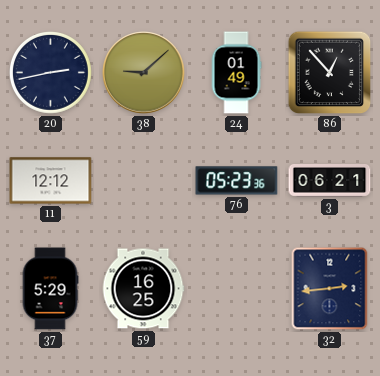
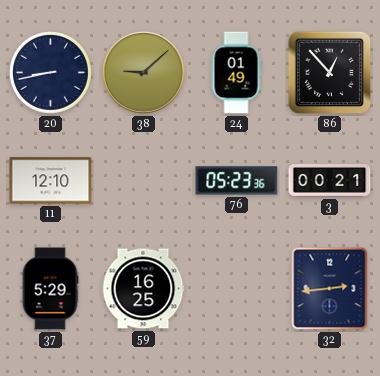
20: 2:43 -> 8:43 (51, 73)
11: 12:12 -> 12:10 (51, 181)
3: 06:21 -> 00:21 (330, 181)
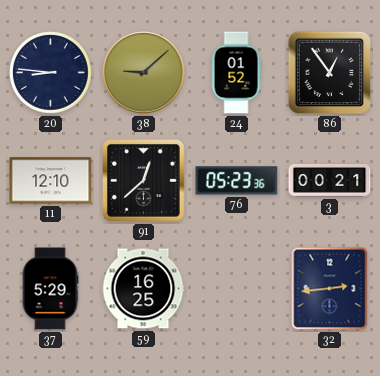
20: 8:43 -> 8:46 (51, 73)
24: 01:49 -> 01:52 (236, 73)
86: 12:53 -> 12:54 (330, 73)
91: none -> 12:38 (144, 181)
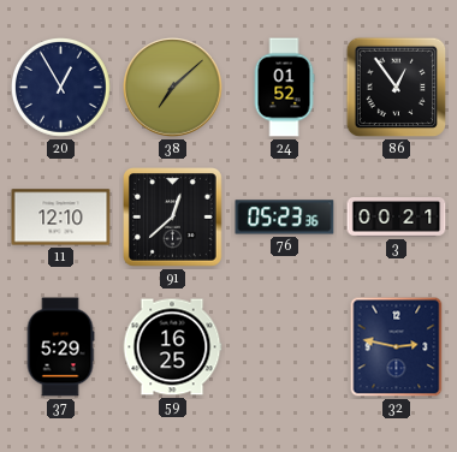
20: 8:46 -> 12:55 (61, 88)
38: 9:08 -> 7:08 (173, 88)
32: 2:44 -> 2:47 (397, 347)
